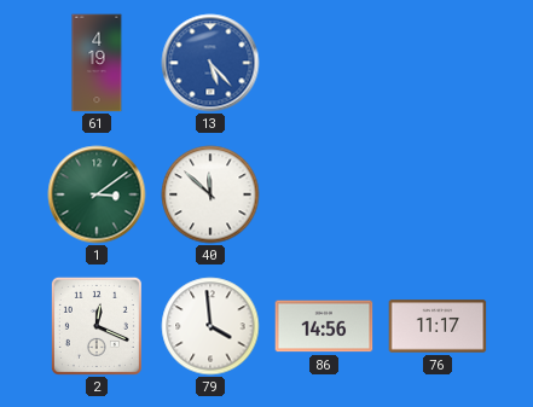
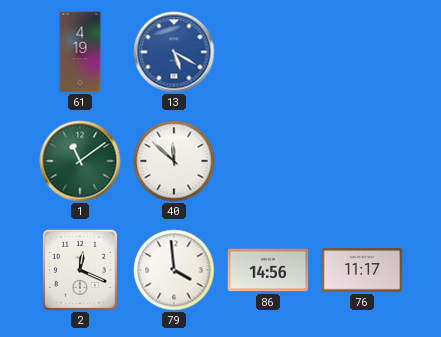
13: 5:23 -> 5:20 (174, 52)
1: 3:09 -> 11:09 (80, 161)
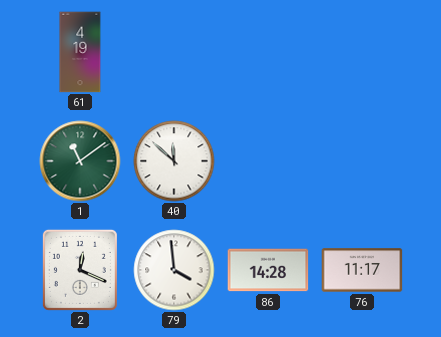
13: 5:20 -> none (174, 52)
86: 14:56 -> 14:28 (268, 270)
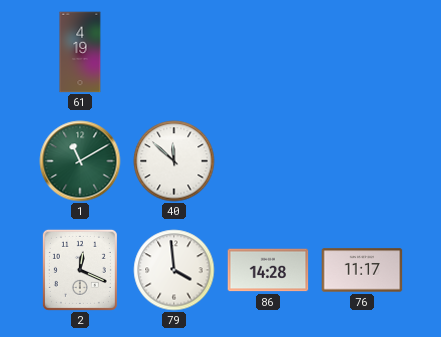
1: 11:09 -> 11:10 (80, 161)
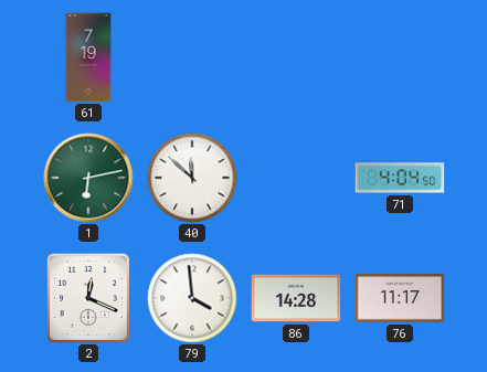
61: 4:19 -> 7:19 (88, 57)
1: 11:10 -> 6:13 (88, 178)
71: none -> 4:04 (400, 178)
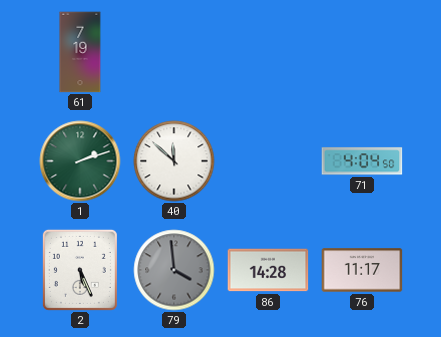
1: 6:13 -> 2:12 (80, 161)
2: 12:19 -> 5:26 (80, 270)
79 dial: white -> grey (174, 270)
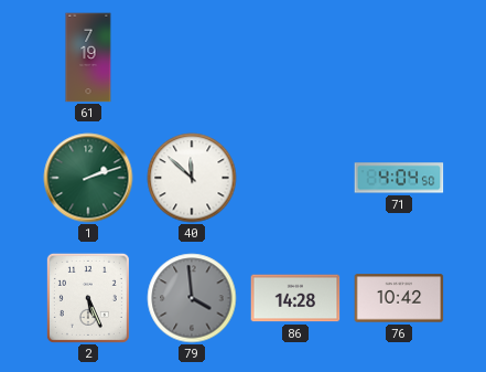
76: 11:17 -> 10:42 (399, 298)
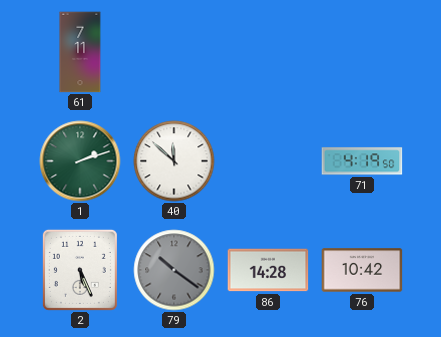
61: 7:19 -> 7:11 (80, 52)
71: 4:04 -> 4:19 (362, 161)
79: 3:59 -> 10:21 (174, 270)
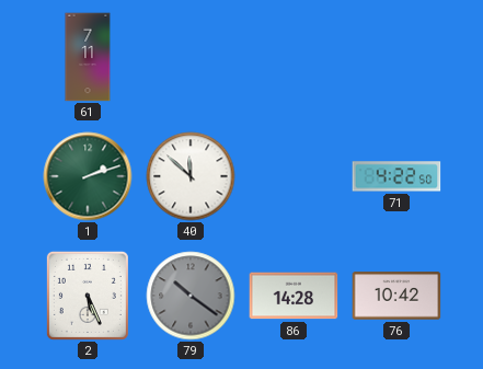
71: 4:19 -> 4:22 (396, 176)
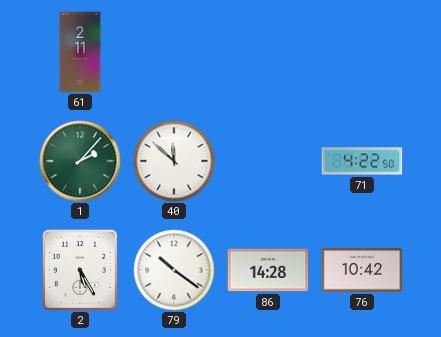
61: 7:11 -> 2:11 (80, 52)
1: 2:12 -> 2:07 (80, 161)
2: 5:26 -> 5:25 (80, 270)
79 dial: grey -> white (174, 270)
